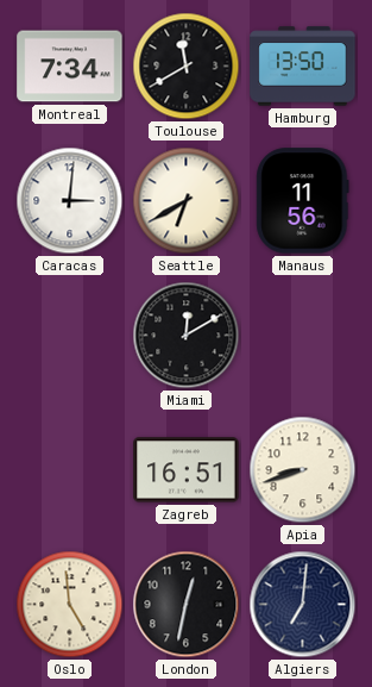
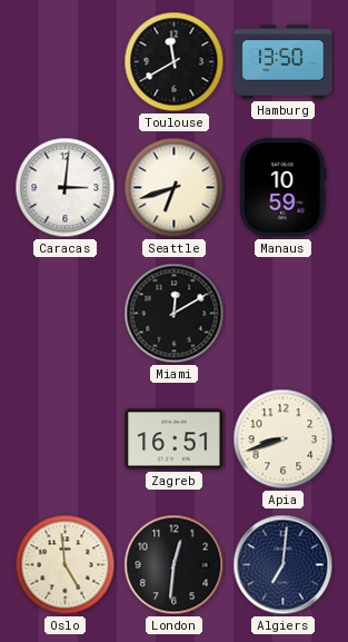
Montreal: 7:34 -> none (70, 67)
Seattle: 6:40 -> 6:42 (175, 188)
Manaus: 11:56 -> 10:59 (284, 188)
London: 12:32 -> 12:31 (175, 565)
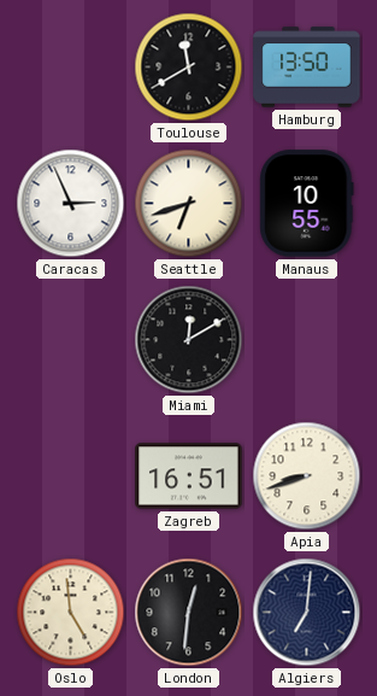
Caracas: 3:01 -> 2:56 (71, 204)
Manaus: 10:59 -> 10:55 (307, 204)
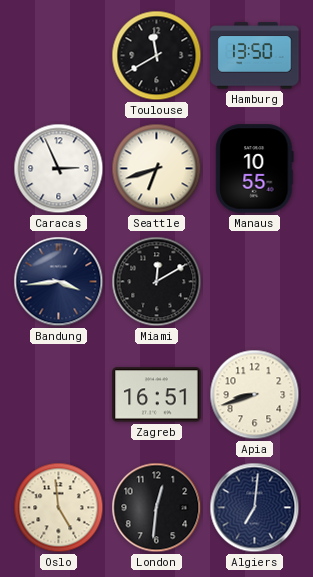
Bandung: none -> 3:44 (59, 282)
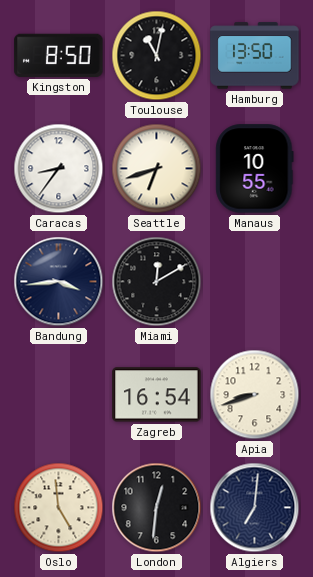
Kingston: none -> 8:50 (59, 55)
Toulouse: 11:40 -> 11:02 (157, 56)
Caracas: 2:56 -> 8:36 (59, 169)
Zagreb: 16:51 -> 16:54 (157, 395)
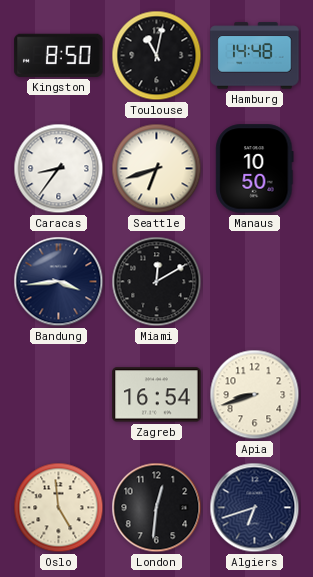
Hamburg: 13:50 -> 14:48 (255, 56)
Manaus: 10:55 -> 10:50 (255, 169)
Algiers: 7:01 -> 6:42 (255, 508)
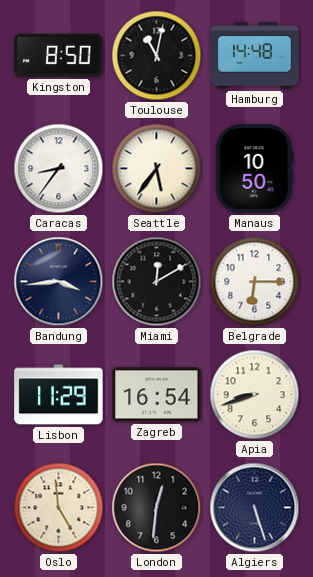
Seattle: 6:42 -> 5:36 (157, 169)
Belgrade: none -> 6:15 (255, 282)
Lisbon: none -> 11:29 (59, 395)
Algiers: 6:42 -> 5:27 (255, 508)
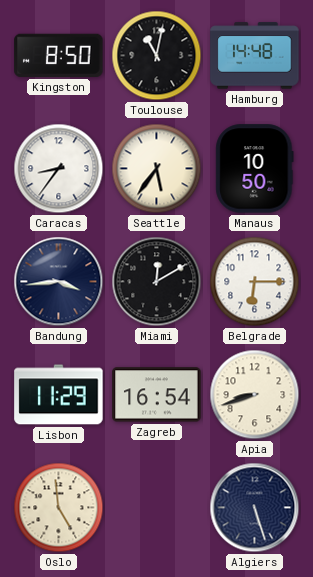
London: 12:31 -> none (157, 508)
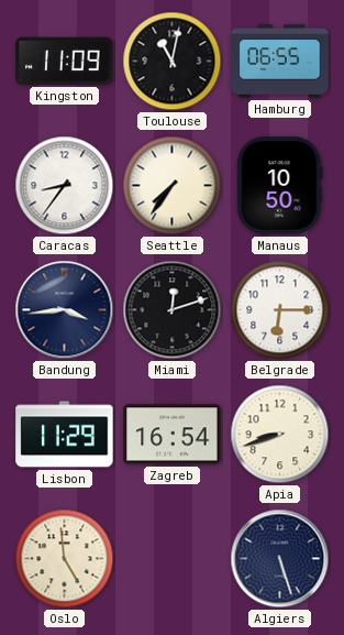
Kingston: 8:50 -> 11:09 (65, 61)
Hamburg: 14:48 -> 06:55 (280, 62)
Seattle: 5:36 -> 7:36 (173, 186)
Miami: 12:10 -> 12:12 (173, 310)
